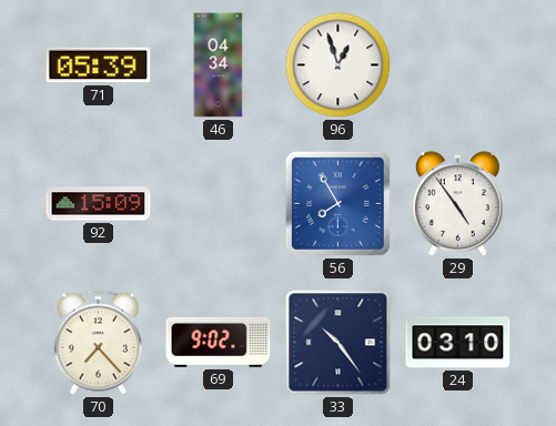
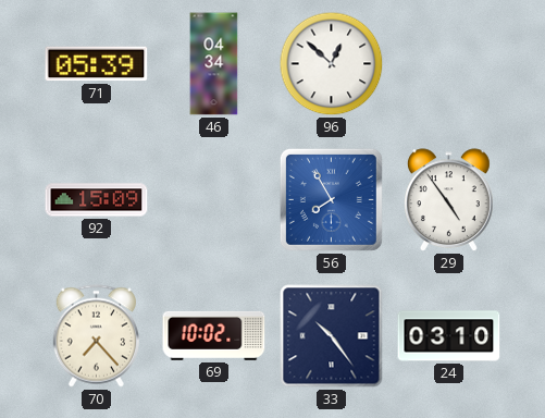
96: 12:57 -> 12:52 (332, 64)
69: 9:02 -> 10:02 (214, 335)
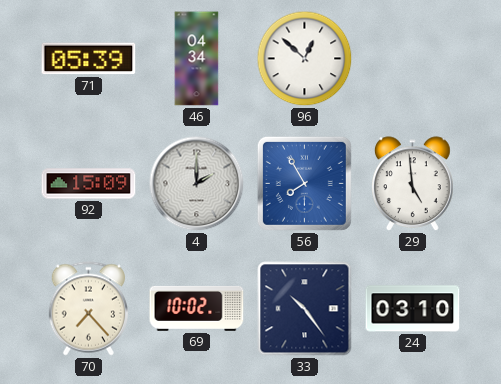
4: none -> 2:00 (197, 184)
29: 4:54 -> 4:59 (413, 184)
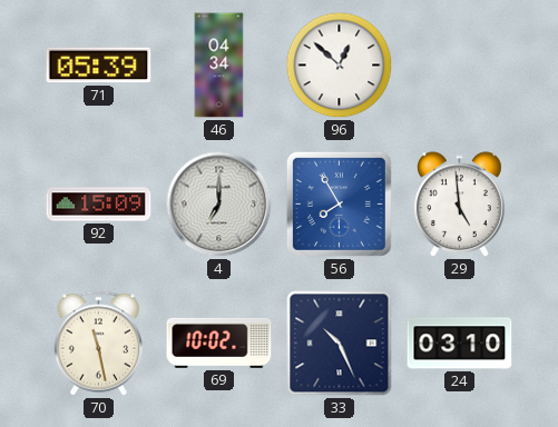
4: 2:00 -> 7:00 (219, 205)
70: 7:23 -> 11:28 (98, 344)
33: 10:24 -> 10:26 (340, 344)
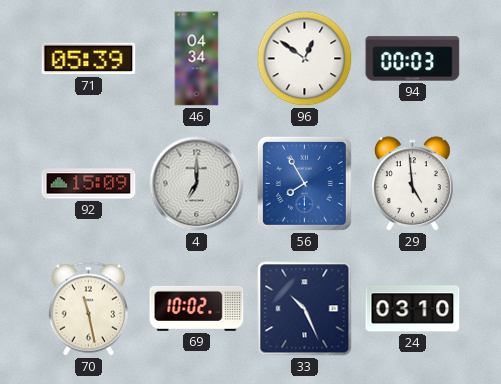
96: 12:52 -> 12:51 (305, 59)
94: none -> 00:03 (413, 59)
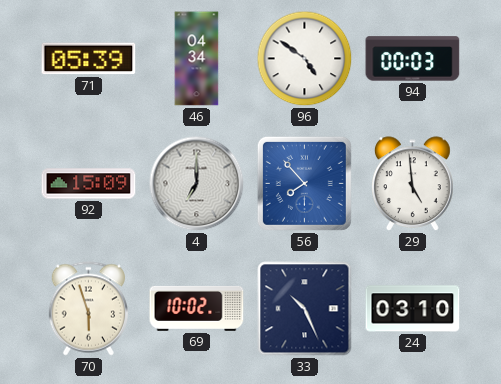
96: 12:51 -> 4:51 (305, 59)
56: 7:55 -> 7:53 (304, 183)
70: 11:28 -> 5:57 (88, 309)
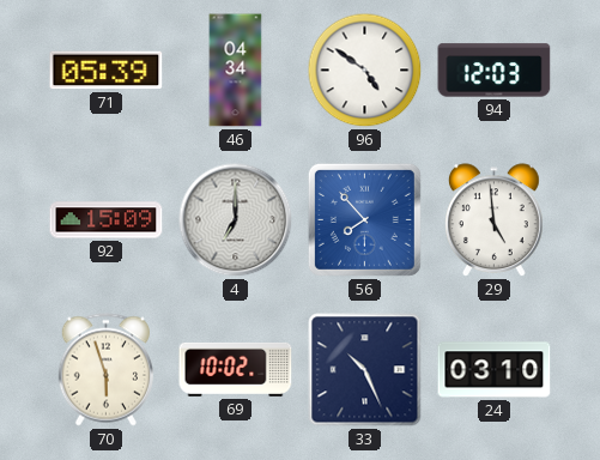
94: 00:03 -> 12:03 (495, 71)
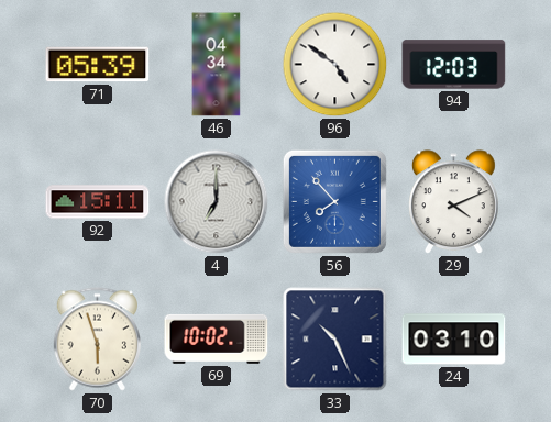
92: 15:09 -> 15:11 (98, 202)
29: 4:59 -> 4:11 (454, 202)
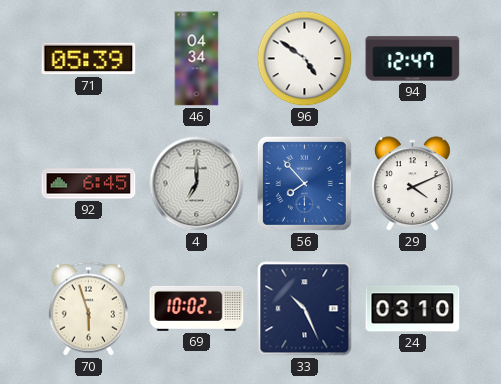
94: 12:03 -> 12:47 (413, 59)
92: 15:11 -> 6:45 (89, 184)
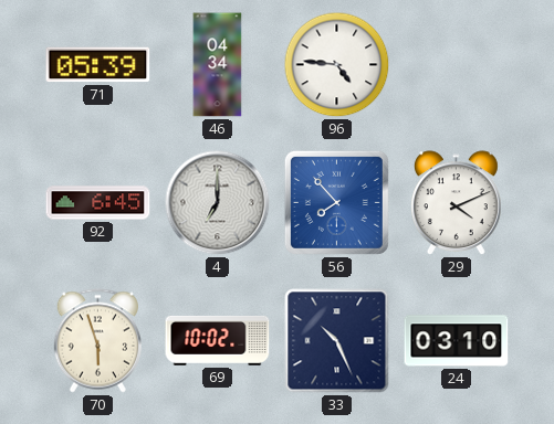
96: 4:51 -> 4:46 (337, 65)
94: 12:47 -> none (413, 59)
